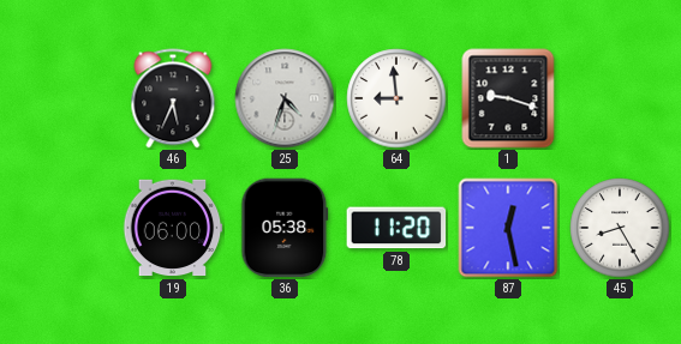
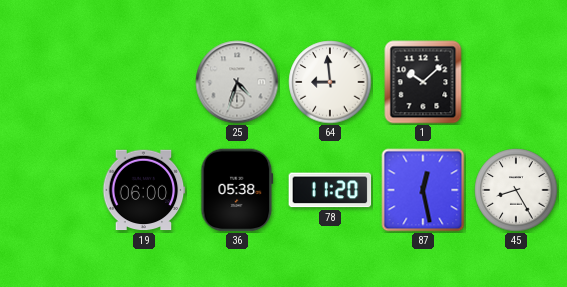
46: 5:34 -> none (173, 98)
1: 9:18 -> 10:08 (423, 82)
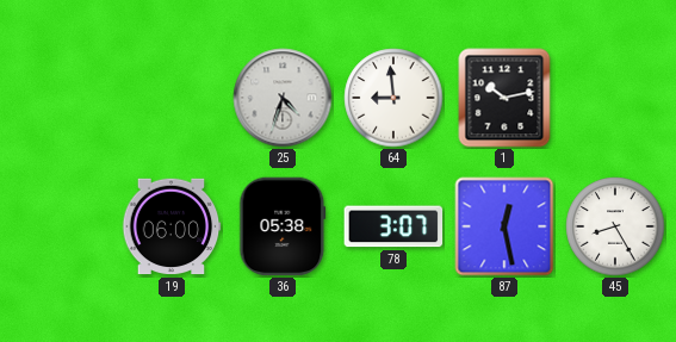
1: 10:08 -> 10:13 (504, 98)
78: 11:20 -> 3:07 (393, 226)
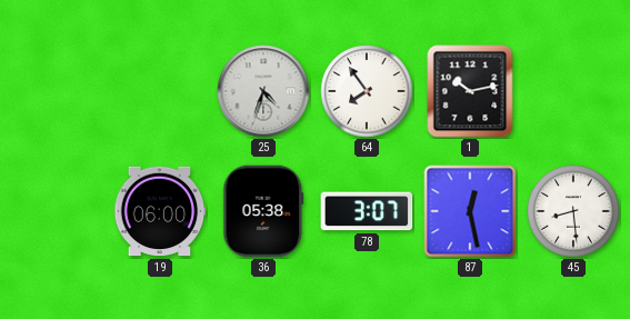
64: 8:59 -> 7:54 (367, 91)
45: 8:25 -> 8:29 (573, 211)
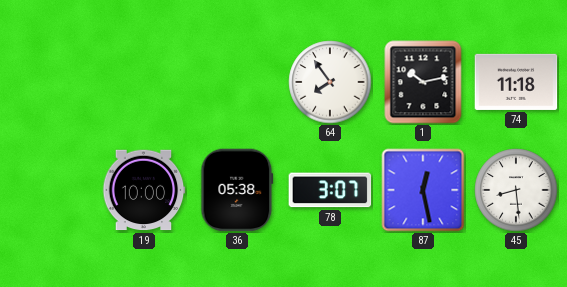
25: 4:33 -> none (263, 91)
74: none -> 11:18 (516, 82)
19: 06:00 -> 10:00 (144, 190)
